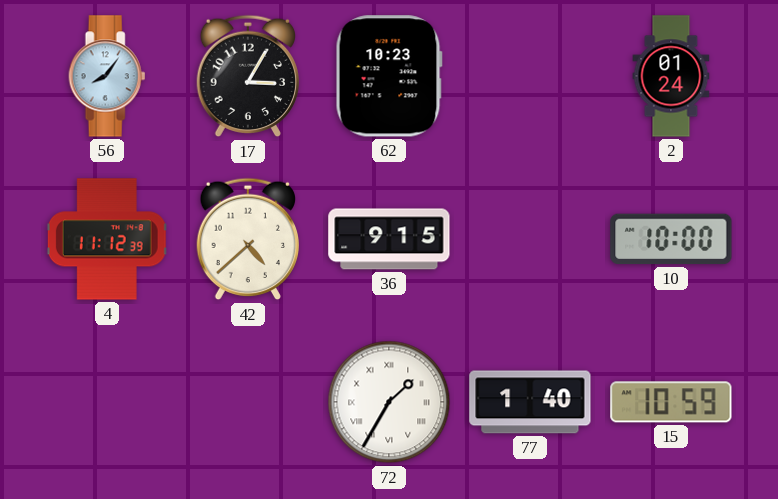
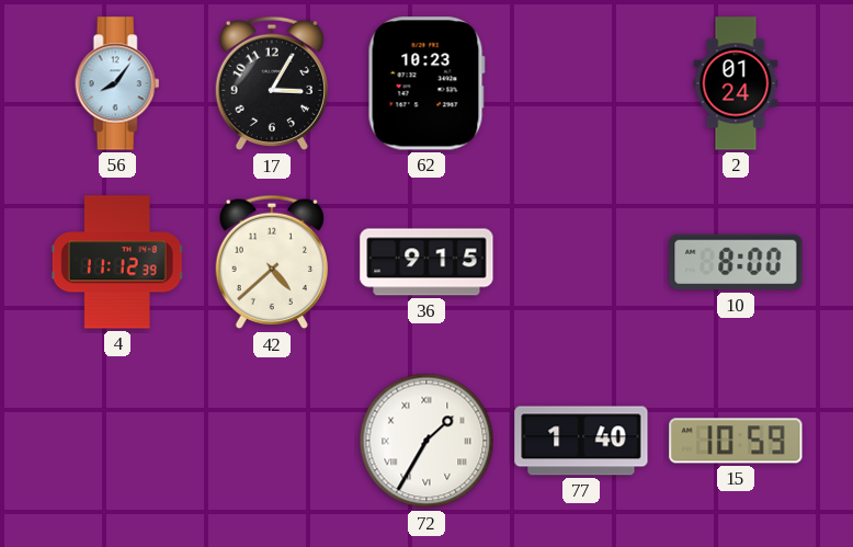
10: 10:00 -> 8:00 (736, 262)
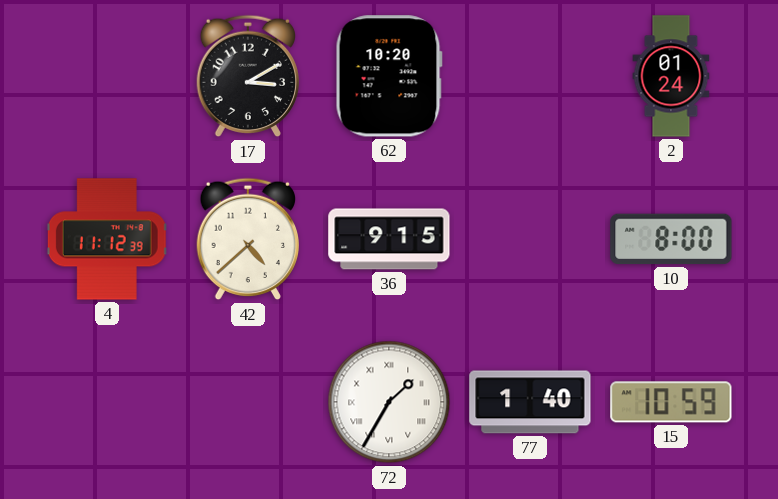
56: 8:06 -> none (117, 83)
17: 3:05 -> 3:10 (247, 76)
62: 10:23 -> 10:20 (389, 76)
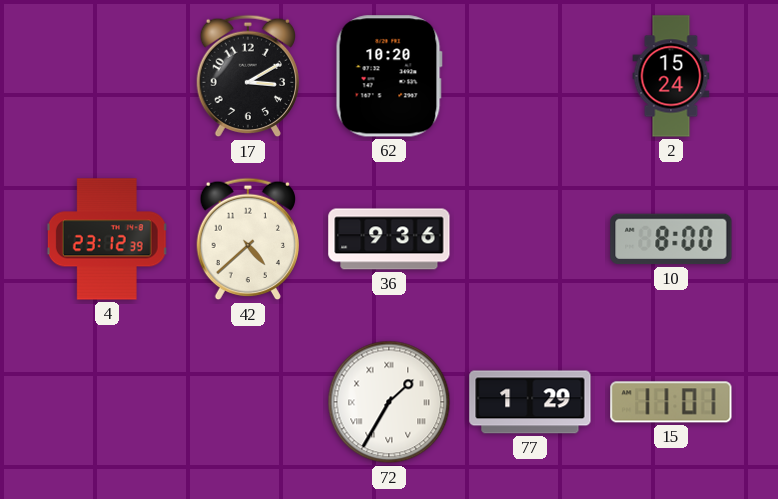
2: 01:24 -> 15:24 (671, 76)
4: 11:12 -> 23:12 (107, 239)
36: 9:15 -> 9:36 (389, 239)
77: 1:40 -> 1:29 (530, 402)
15: 10:59 -> 11:01 (671, 402)
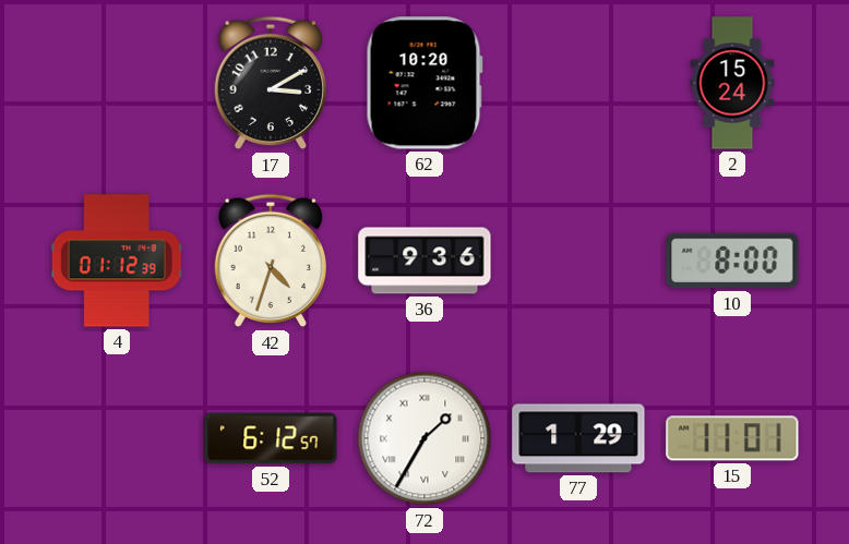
4: 23:12 -> 01:12 (117, 261)
42: 4:38 -> 4:33 (270, 261)
52: none -> 6:12 (271, 438)
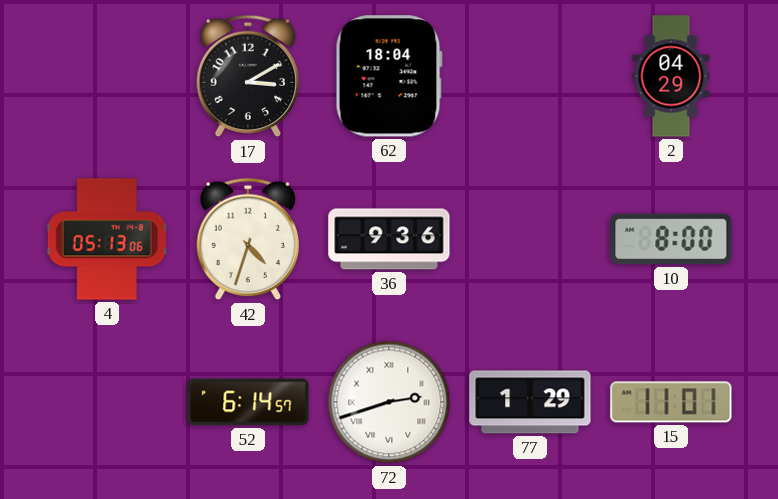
62: 10:20 -> 18:04 (389, 76)
2: 15:24 -> 04:29 (671, 76)
4: 01:12 -> 05:13 (107, 239)
52: 6:12 -> 6:14 (248, 402)
72: 1:35 -> 2:42 (389, 402)
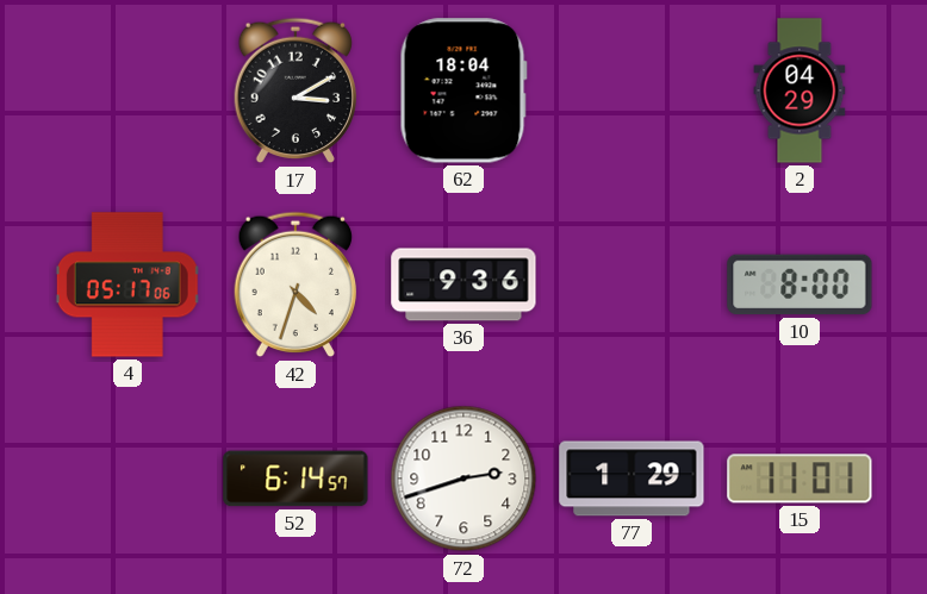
4: 05:13 -> 05:17 (127, 285)
72 numerals: Roman -> Arabic (463, 479)
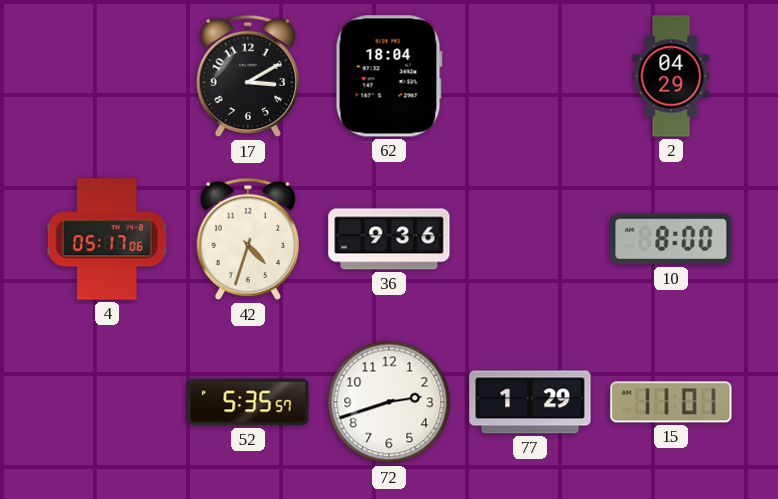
52: 6:14 -> 5:35 (248, 402)
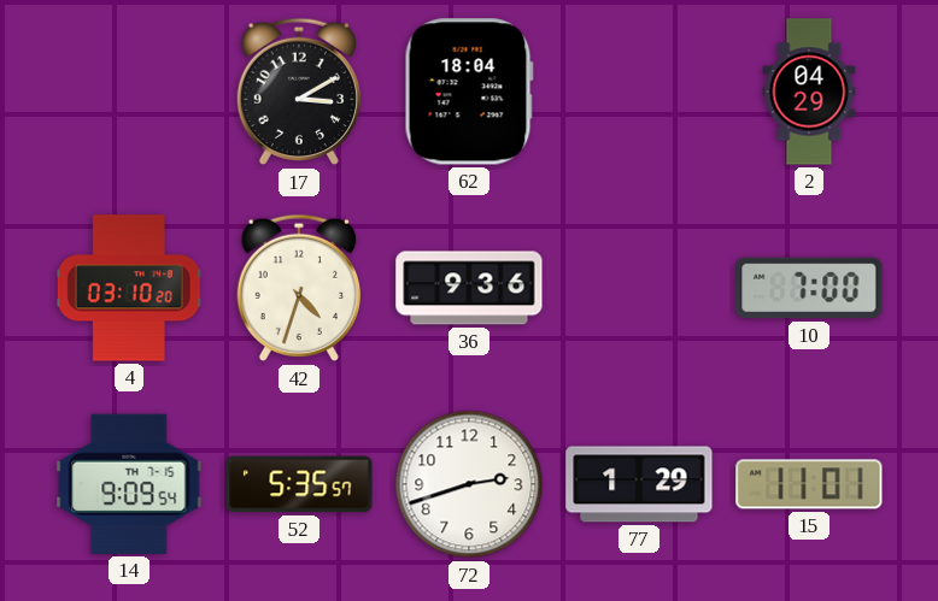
4: 05:17 -> 03:10 (129, 288)
10: 8:00 -> 7:00 (809, 288)
14: none -> 9:09 (129, 484)
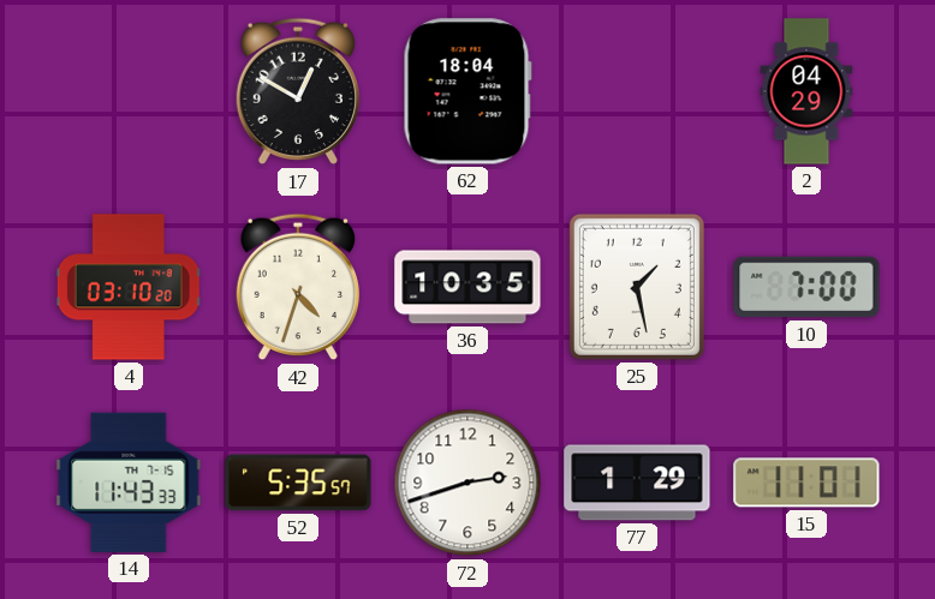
17: 3:10 -> 12:50 (297, 91)
36: 9:36 -> 10:35 (467, 287)
25: none -> 1:28 (637, 287)
14: 9:09 -> 11:43 (129, 483)
